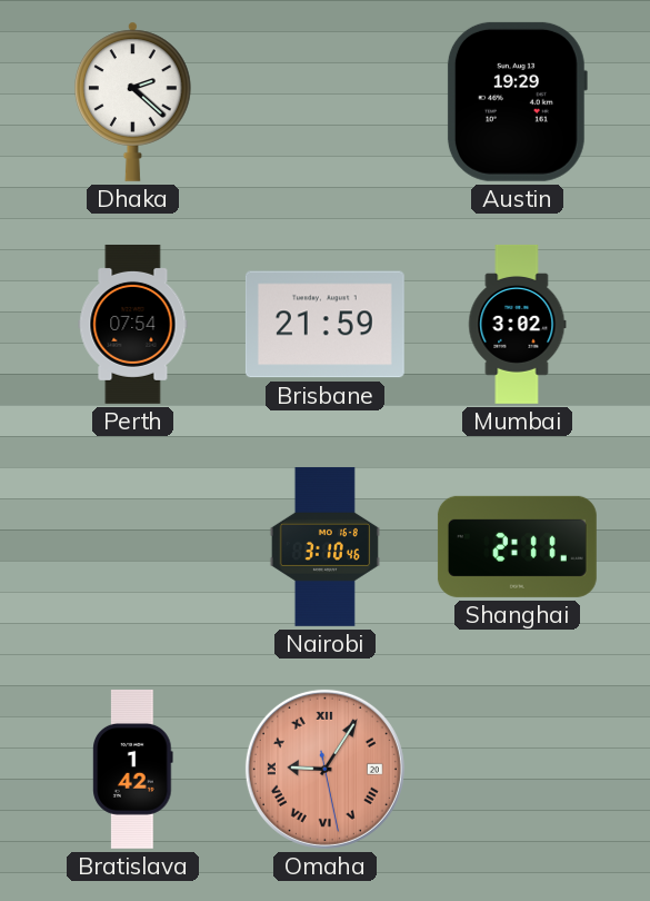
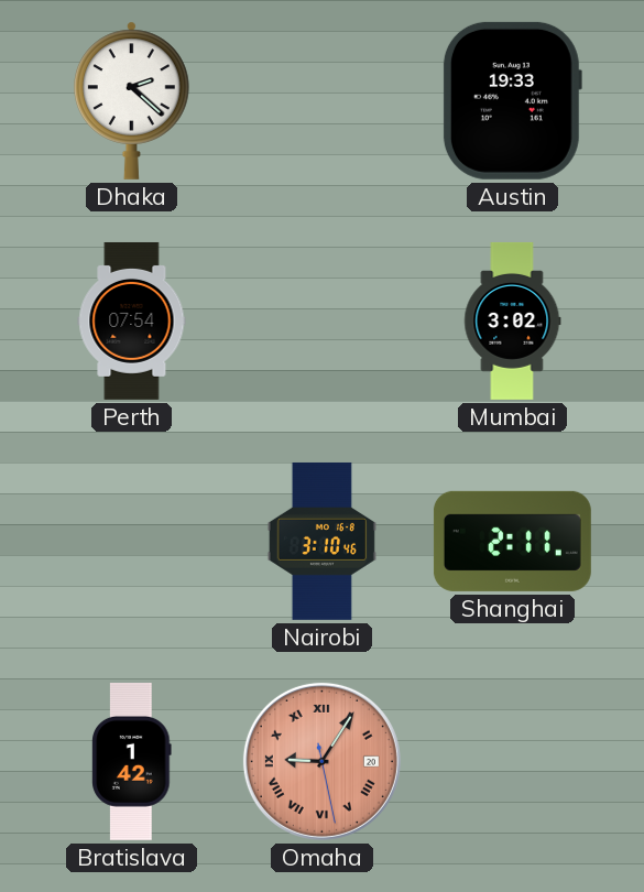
Austin: 19:29 -> 19:33 (512, 100)
Brisbane: 21:59 -> none (324, 325)
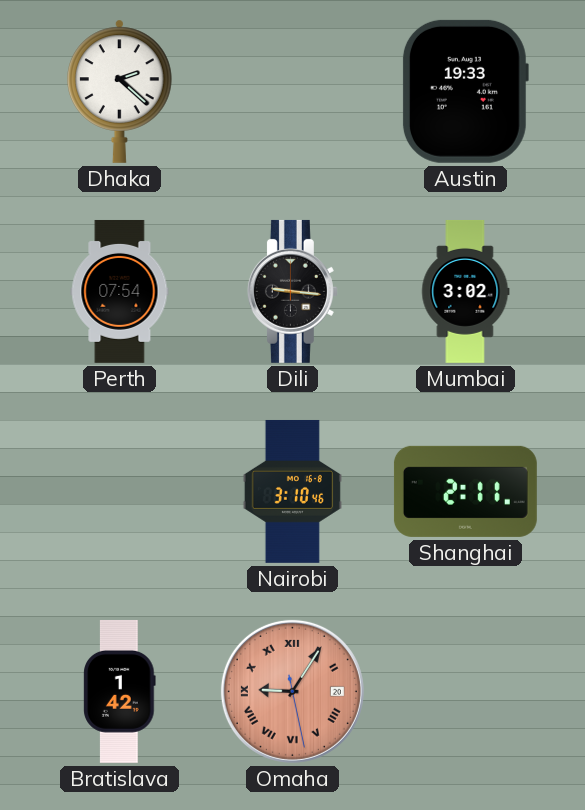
Dili: none -> 9:16 (292, 291)
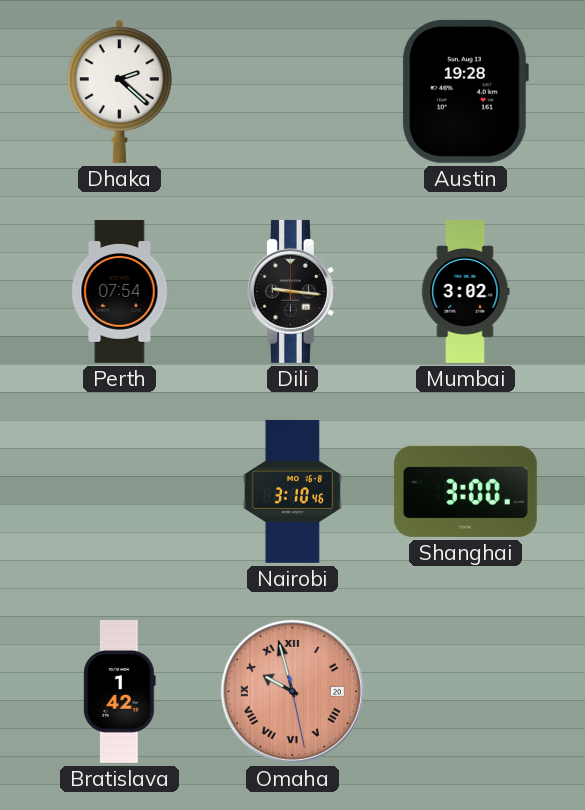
Austin: 19:33 -> 19:28 (465, 91)
Shanghai: 2:11 -> 3:00 (465, 491)
Omaha: 9:05 -> 9:57 (292, 691)
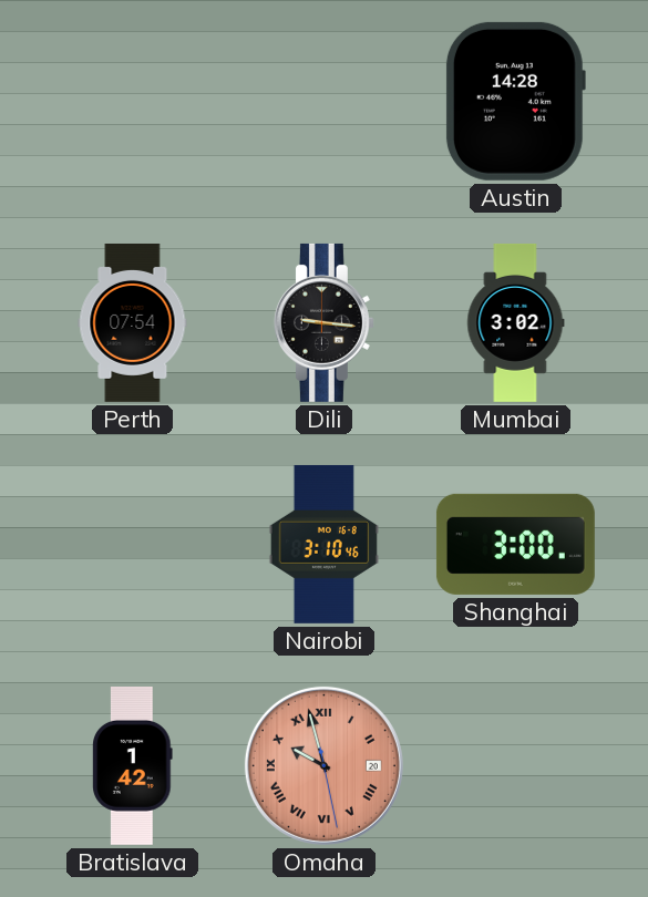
Dhaka: 2:22 -> none (120, 91)
Austin: 19:28 -> 14:28 (515, 101)
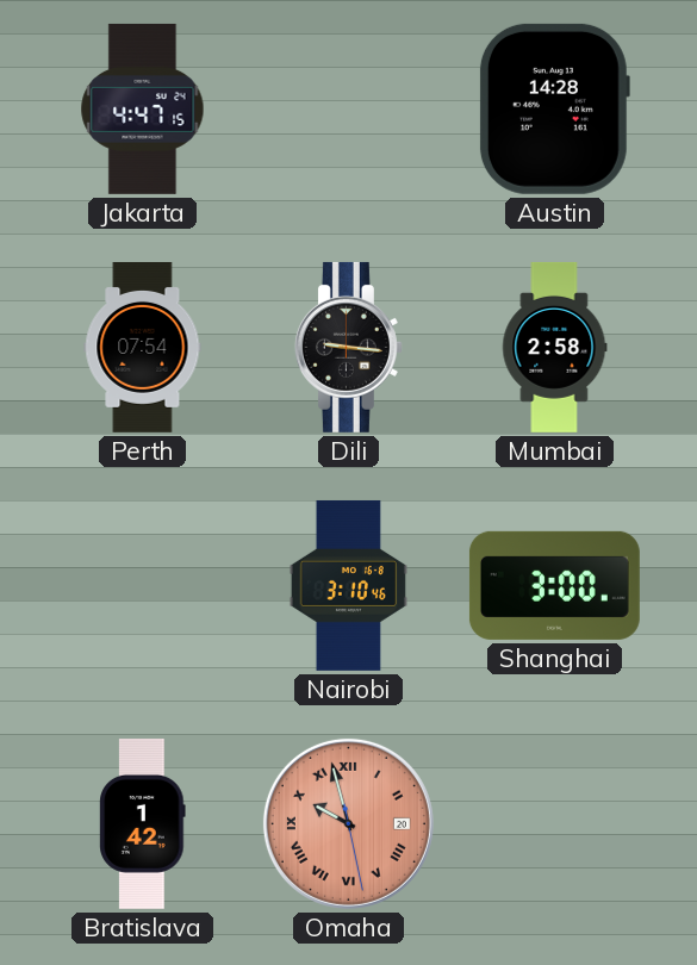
Jakarta: none -> 4:47 (143, 108)
Mumbai: 3:02 -> 2:58 (555, 347)
